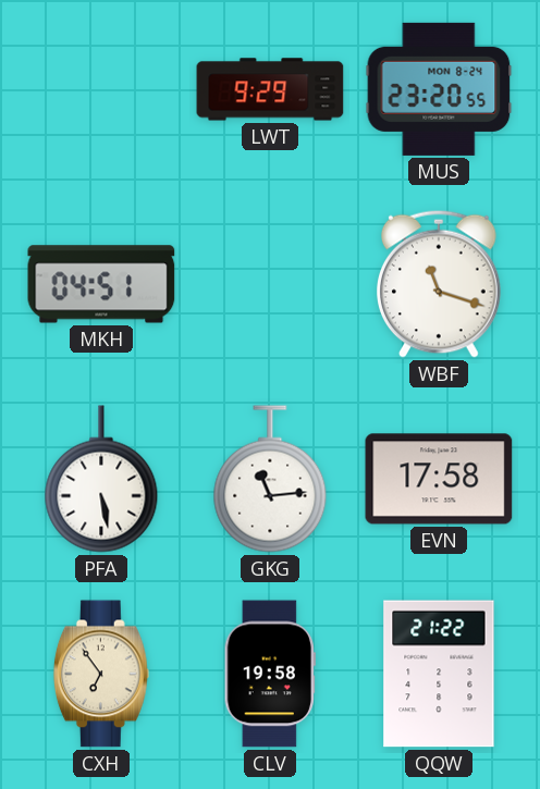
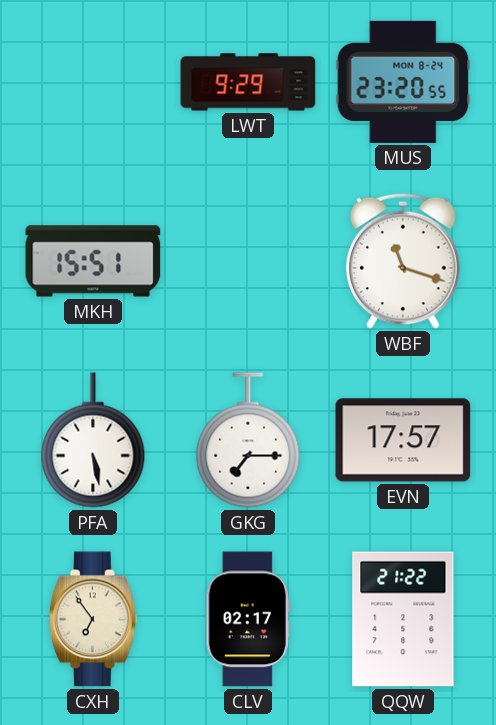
MKH: 04:51 -> 15:51 (93, 261)
GKG: 11:14 -> 7:15 (248, 440)
EVN: 17:58 -> 17:57 (403, 440)
CLV: 19:58 -> 02:17 (248, 619)
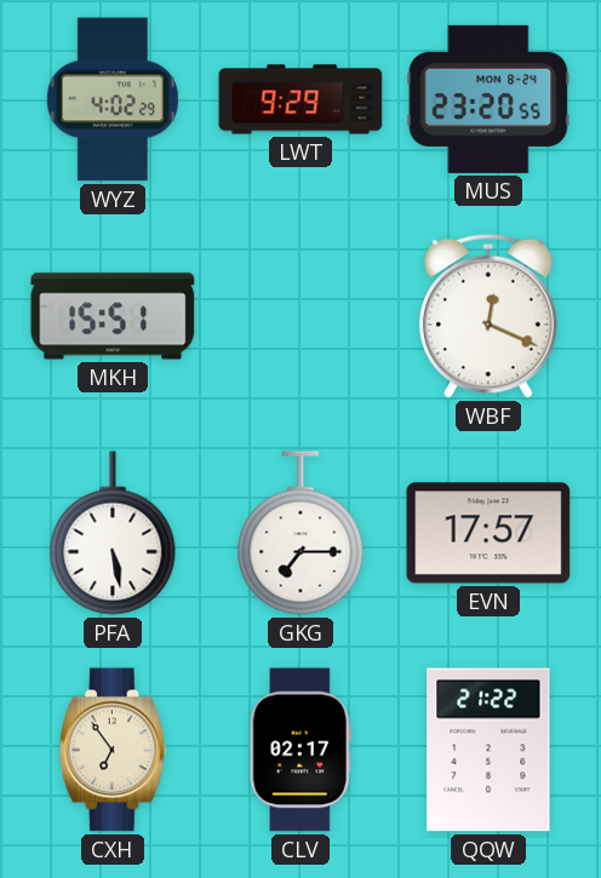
WYZ: none -> 4:02 (113, 99)
WBF: 11:18 -> 12:19 (490, 316)
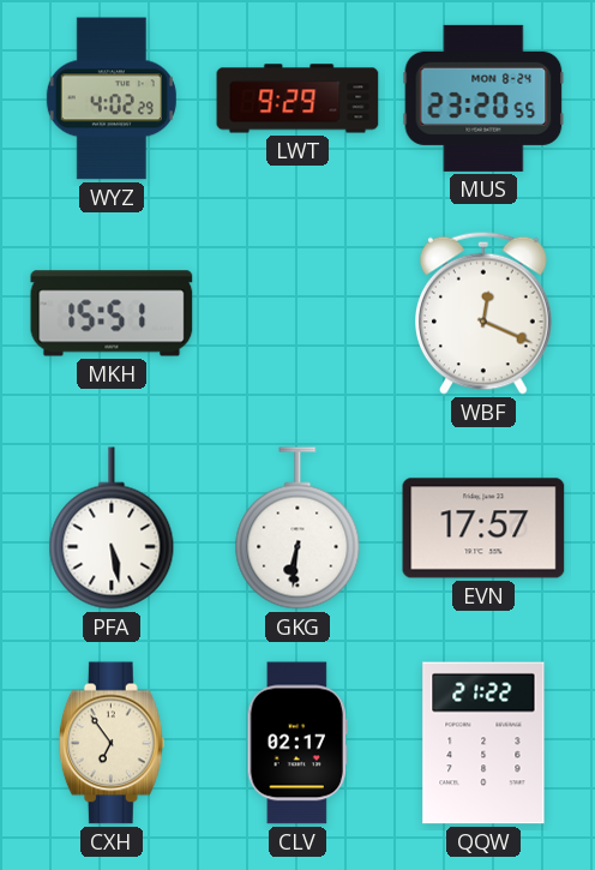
GKG: 7:15 -> 6:31 (297, 528)
